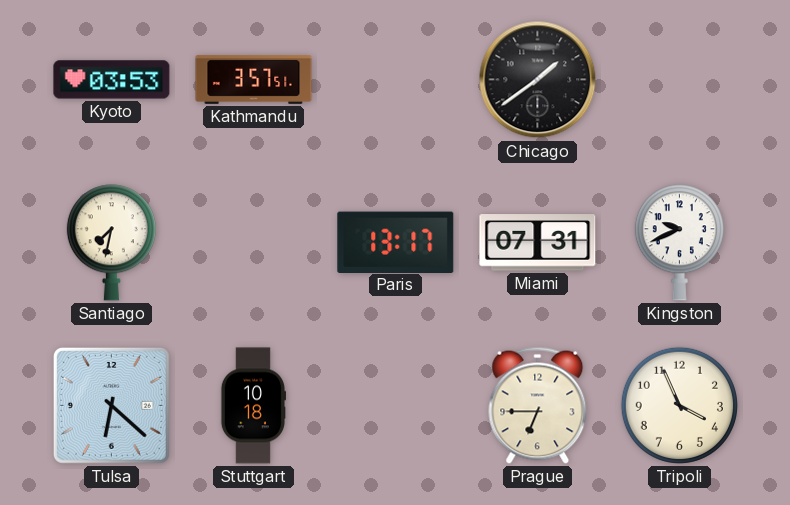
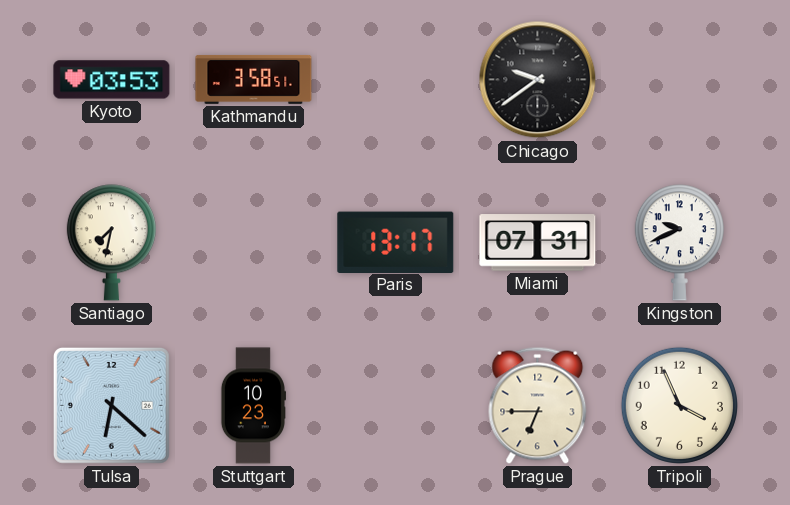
Kathmandu: 3:57 -> 3:58 (254, 79)
Chicago: 1:39 -> 9:39 (538, 80)
Stuttgart: 10:18 -> 10:23 (252, 406)
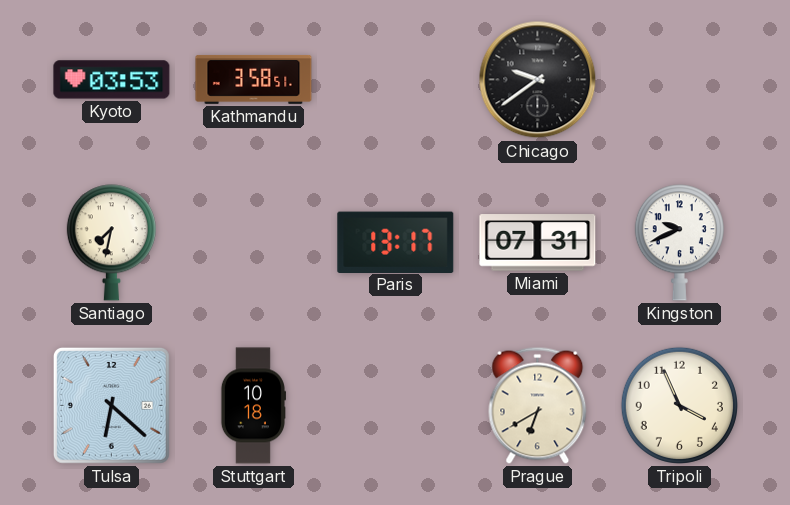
Stuttgart: 10:23 -> 10:18 (252, 406)
Prague: 6:45 -> 6:40 (538, 405)
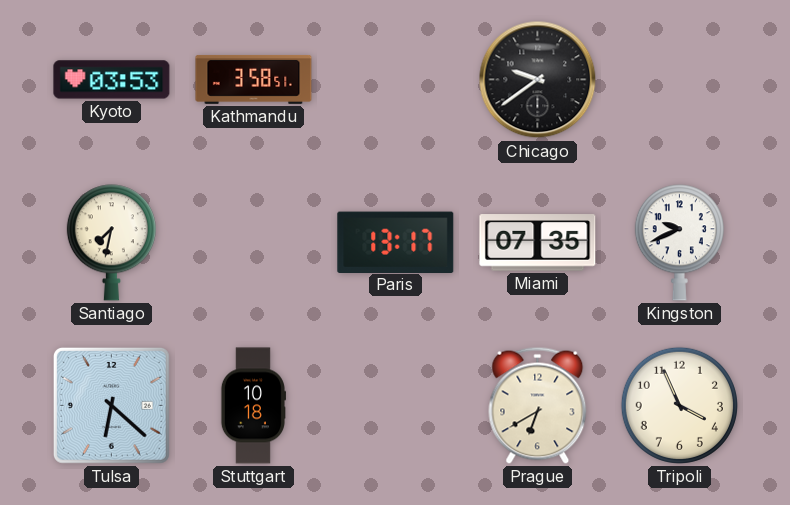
Miami: 07:31 -> 07:35 (538, 243)
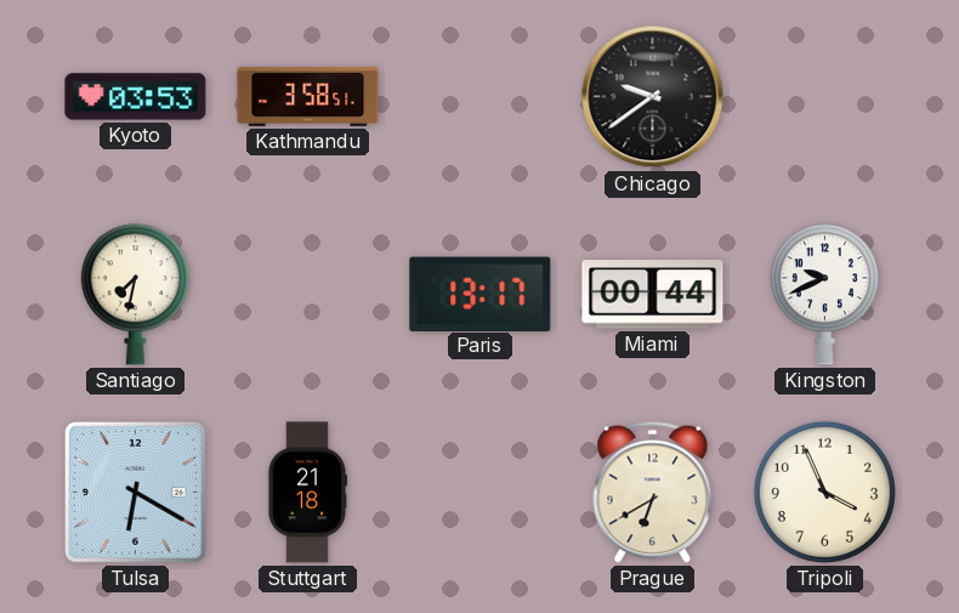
Miami: 07:35 -> 00:44 (653, 295)
Tulsa: 6:22 -> 6:20 (135, 492)
Stuttgart: 10:18 -> 21:18 (306, 493)
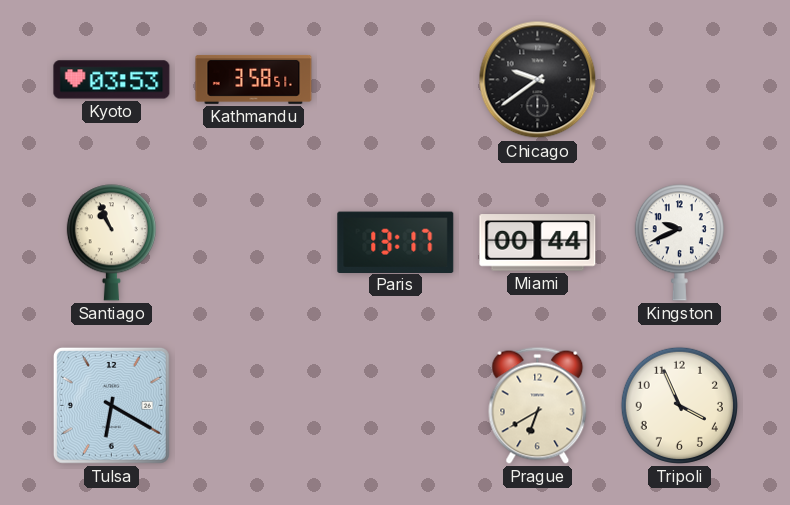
Santiago: 7:32 -> 10:56 (111, 243)
Stuttgart: 21:18 -> none (306, 493)
